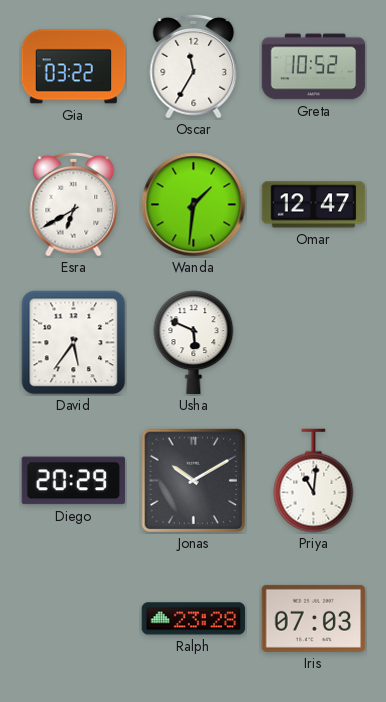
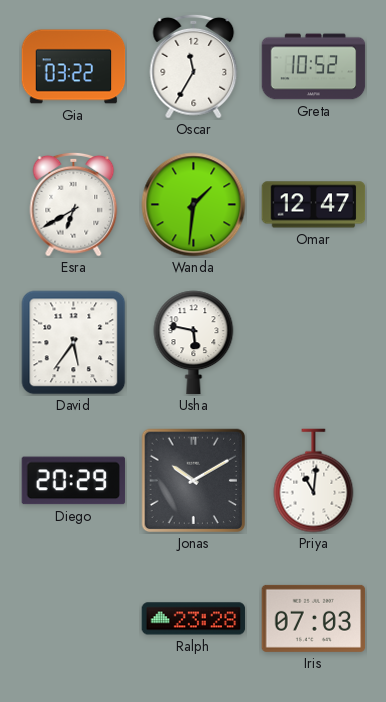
Usha: 5:49 -> 5:47 (194, 343)
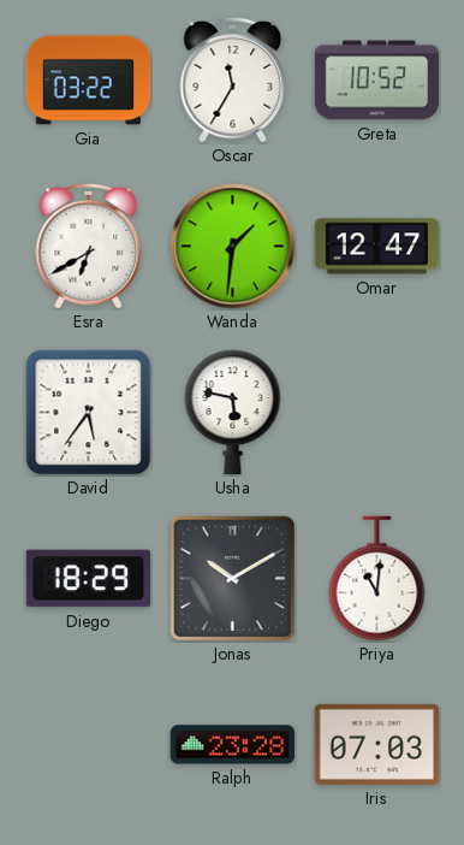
Diego: 20:29 -> 18:29 (89, 579)
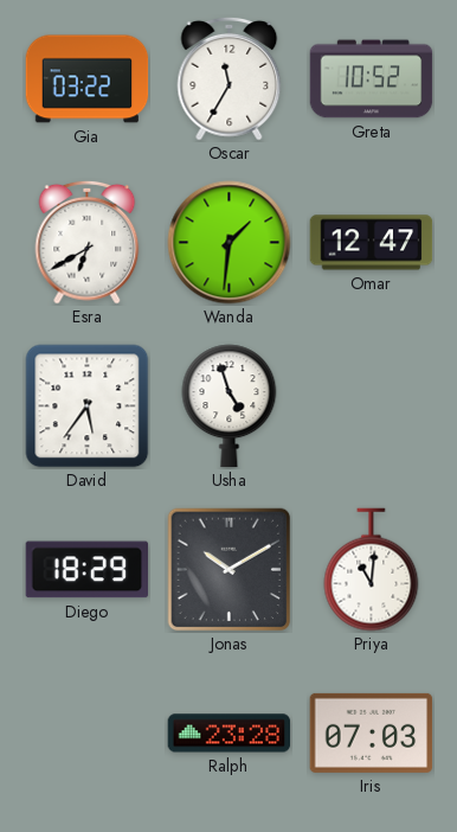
Usha: 5:47 -> 4:57 (230, 407)
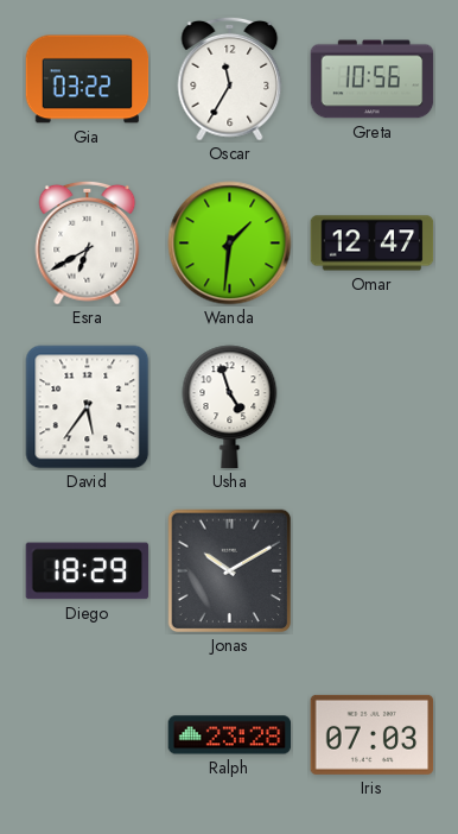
Greta: 10:52 -> 10:56 (373, 80)
Priya: 11:01 -> none (372, 570)
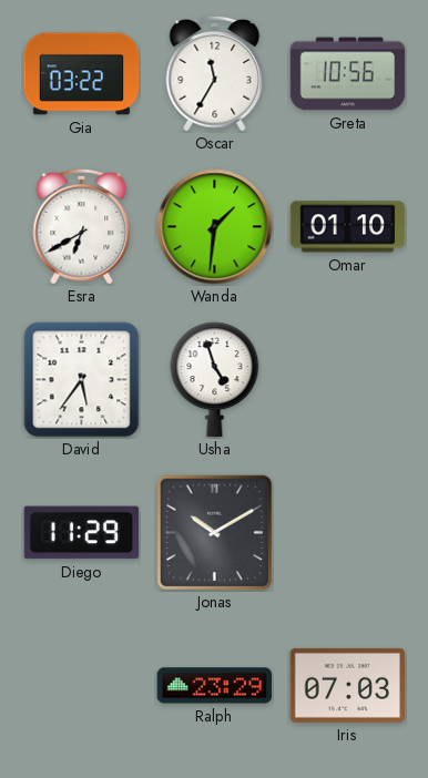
Omar: 12:47 -> 01:10 (348, 227)
Diego: 18:29 -> 11:29 (82, 533)
Ralph: 23:28 -> 23:29 (215, 686)
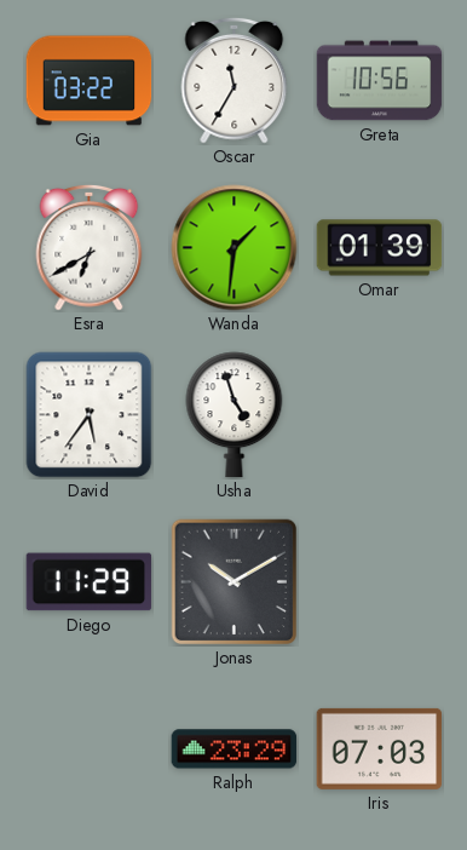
Omar: 01:10 -> 01:39 (380, 248)
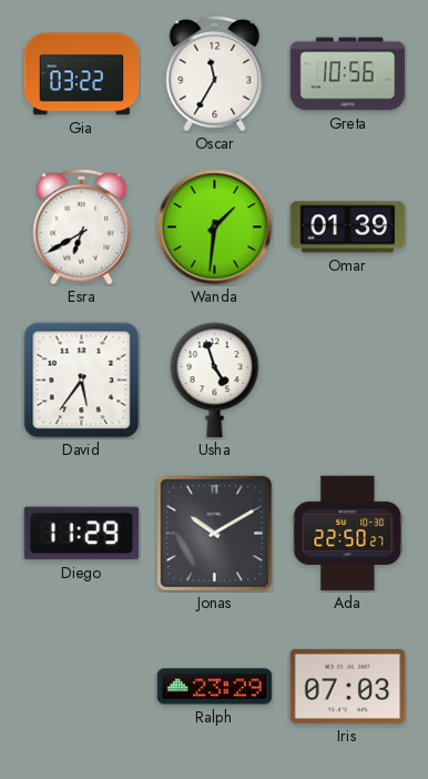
Ada: none -> 22:50 (348, 534)
